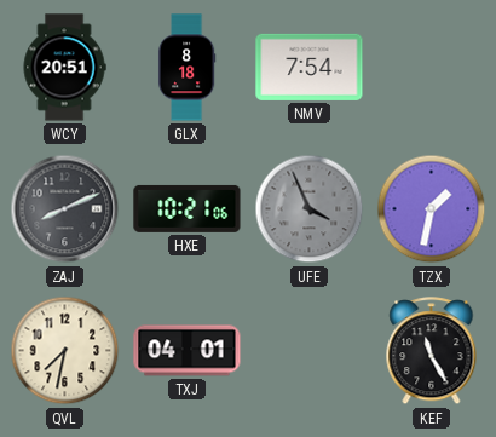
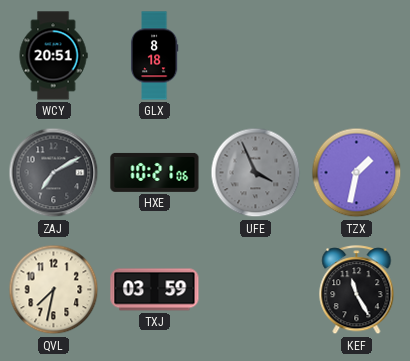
NMV: 7:54 -> none (310, 67)
ZAJ: 8:11 -> 7:10 (54, 173)
TXJ: 04:01 -> 03:59 (155, 290)
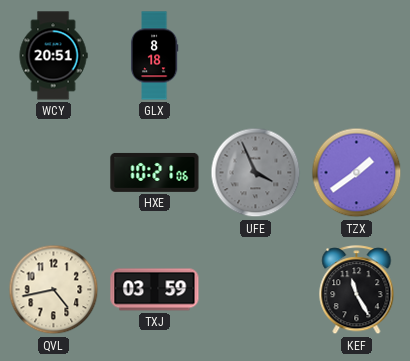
ZAJ: 7:10 -> none (54, 173)
TZX: 1:32 -> 1:39 (357, 173)
QVL: 7:32 -> 4:43 (54, 290)
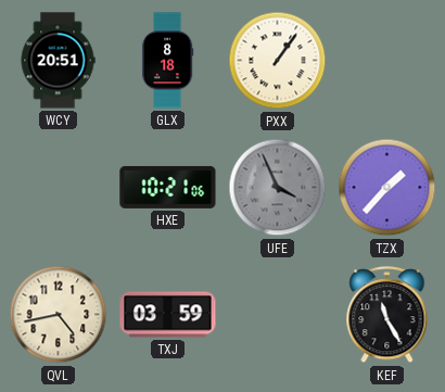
PXX: none -> 1:06 (278, 61)
TZX: 1:39 -> 1:37 (387, 188)
